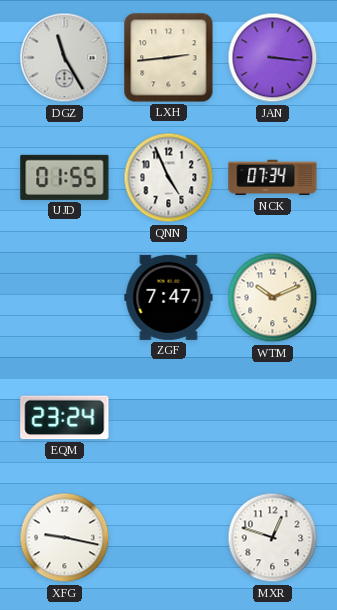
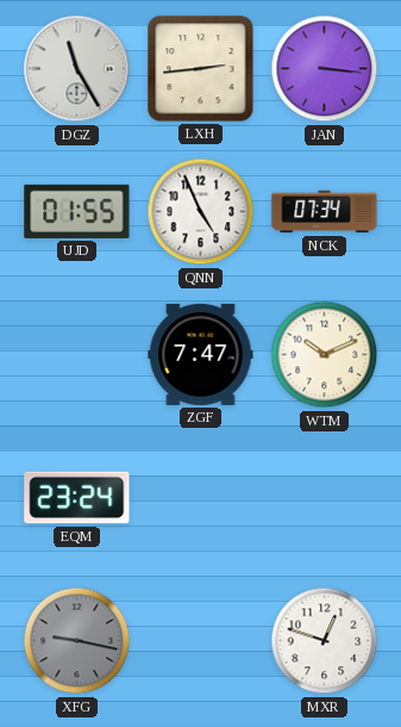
XFG dial: white -> grey (77, 641)
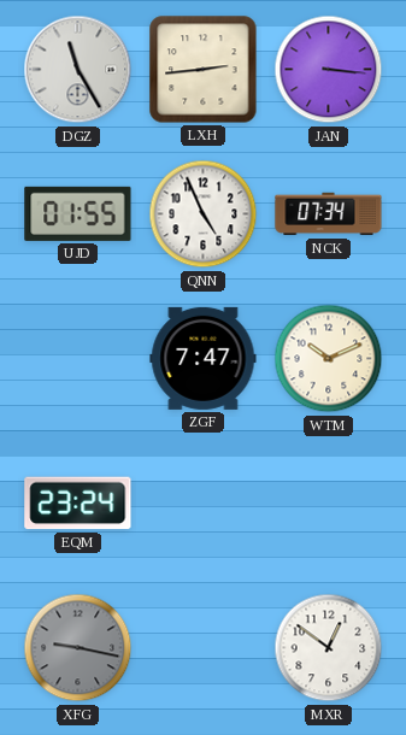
MXR: 12:48 -> 12:51 (329, 648)
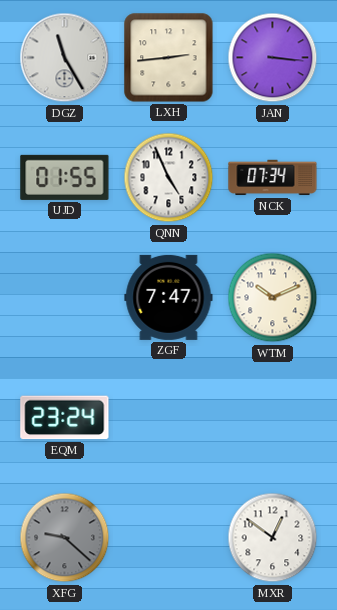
XFG: 9:17 -> 9:22 (65, 538)
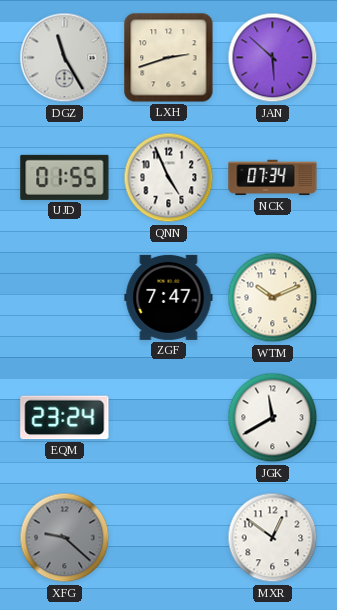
LXH: 2:44 -> 2:42 (169, 58)
JAN: 3:16 -> 5:52 (273, 58)
JGK: none -> 11:40 (273, 418)
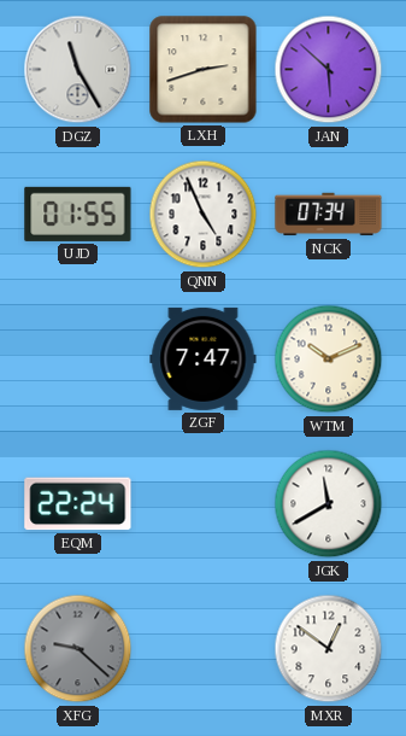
EQM: 23:24 -> 22:24 (78, 504)
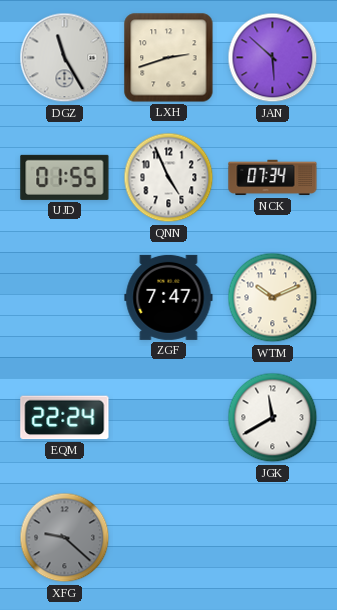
MXR: 12:51 -> none (329, 649)
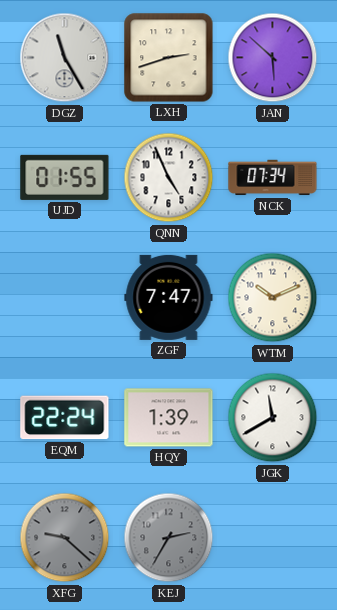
HQY: none -> 1:39 (169, 418)
KEJ: none -> 2:35 (169, 538)
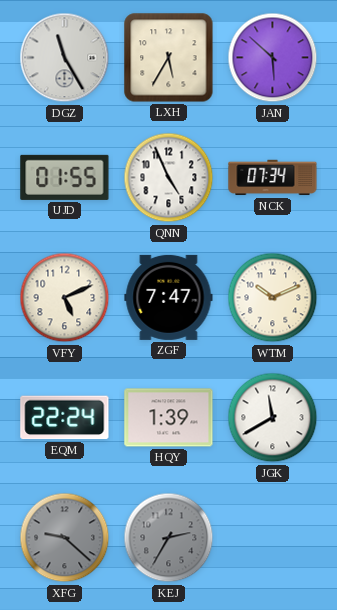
LXH: 2:42 -> 5:35 (169, 58)
VFY: none -> 5:11 (65, 298)
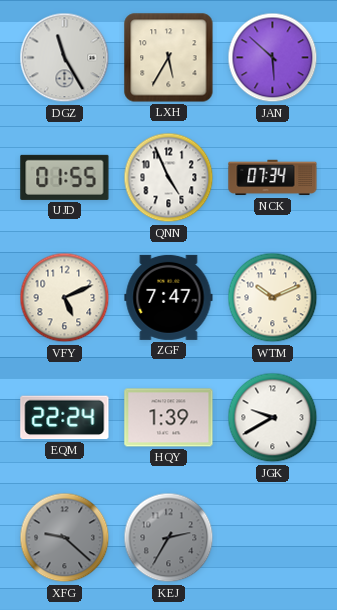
JGK: 11:40 -> 9:40 (273, 418)
